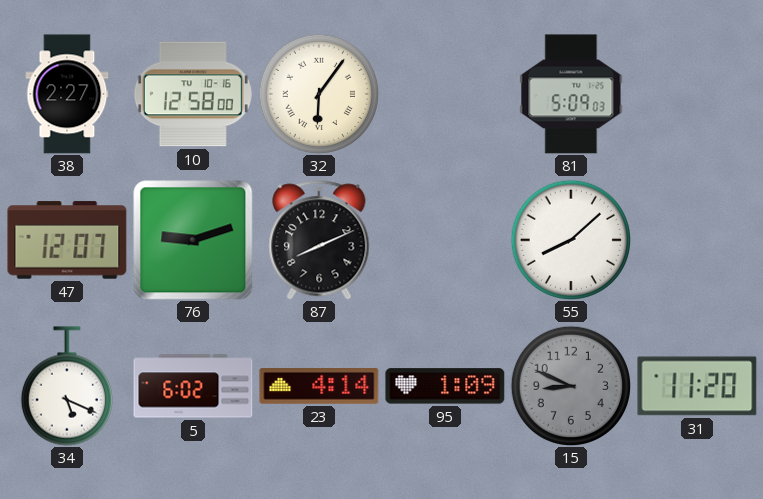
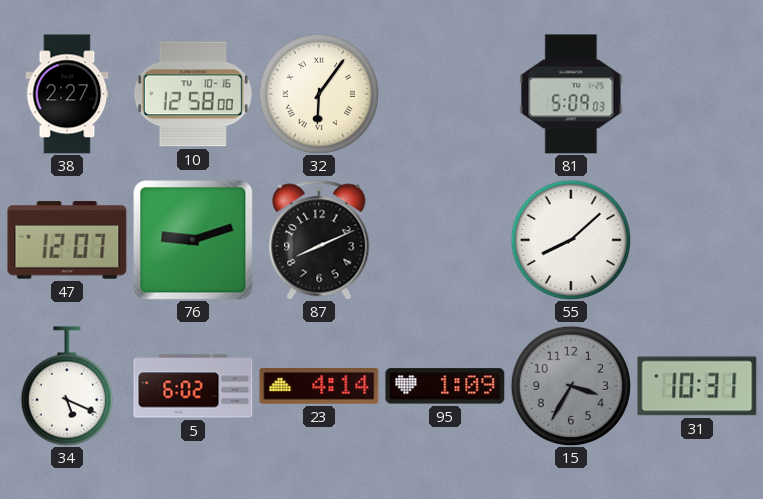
15: 8:49 -> 3:35 (570, 385)
31: 11:20 -> 10:31 (697, 386)
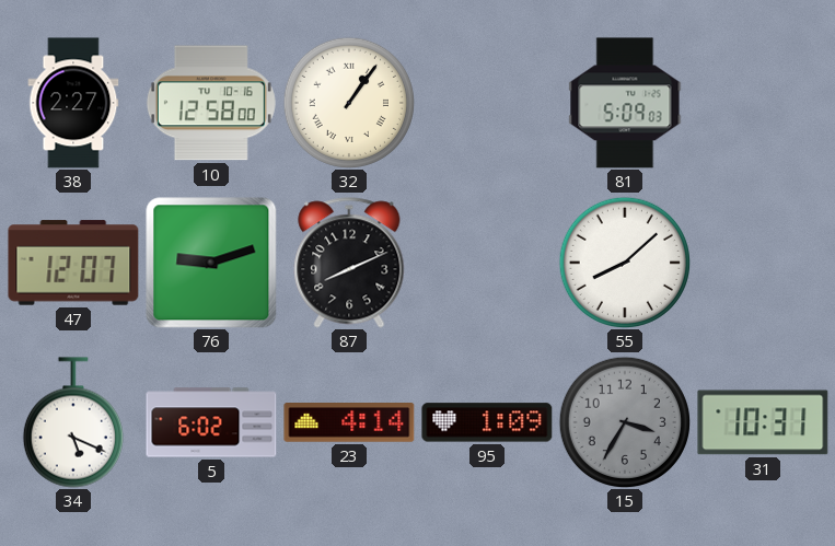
32: 6:06 -> 1:06 (348, 102)
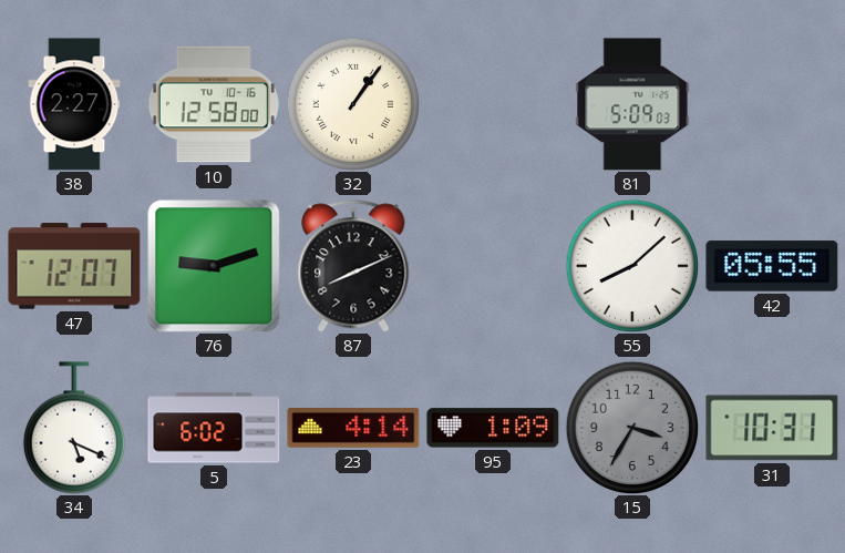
42: none -> 05:55 (772, 266)
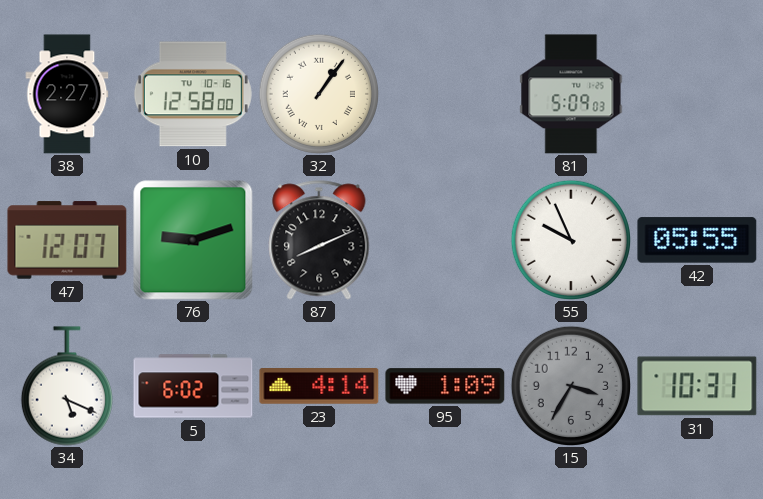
55: 8:08 -> 9:56 (570, 239)
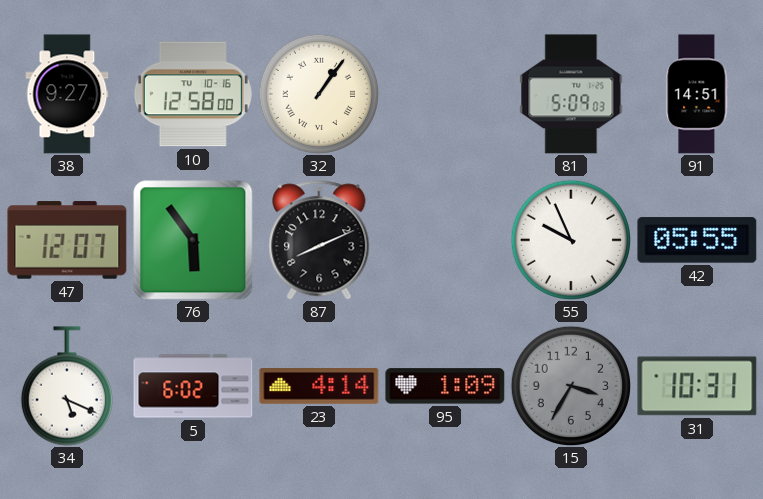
38: 2:27 -> 9:27 (67, 94)
91: none -> 14:51 (697, 94)
76: 9:12 -> 5:54 (193, 240)
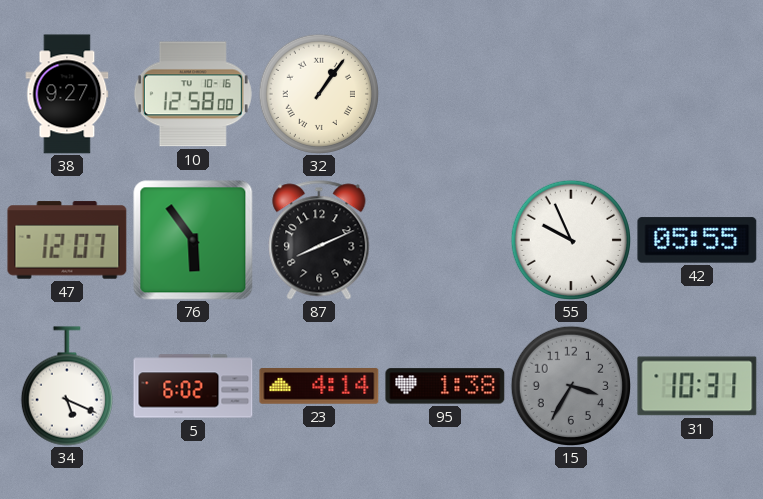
81: 5:09 -> none (571, 94)
91: 14:51 -> none (697, 94)
95: 1:09 -> 1:38 (445, 386)
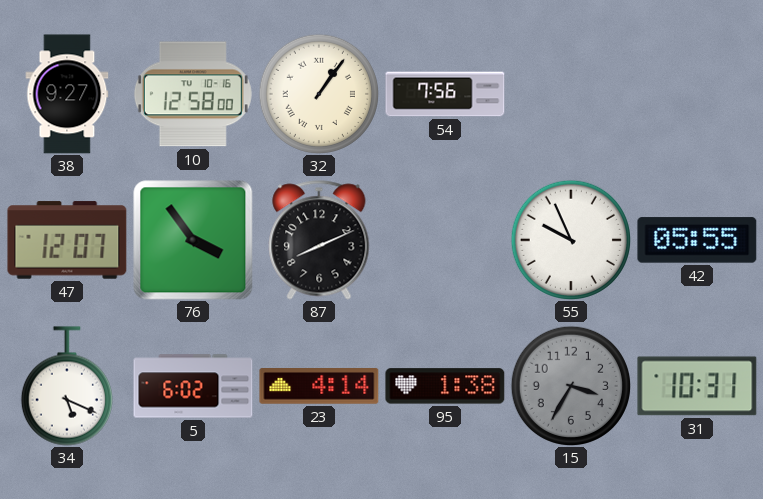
54: none -> 7:56 (445, 94)
76: 5:54 -> 3:54 (193, 240)
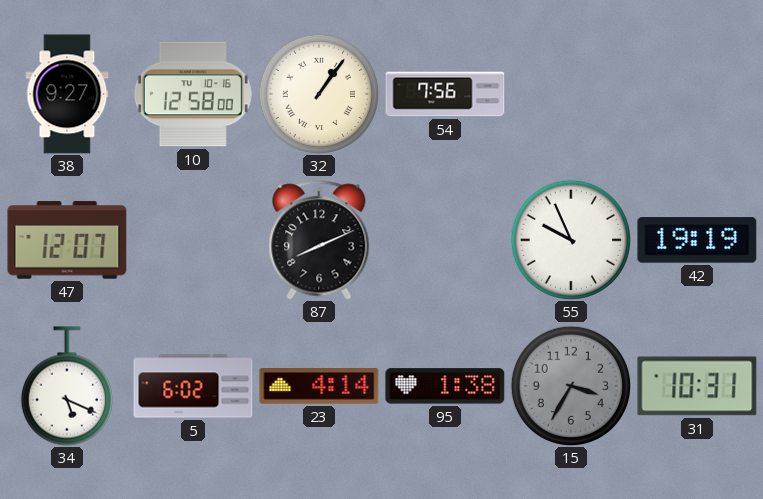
76: 3:54 -> none (193, 240)
42: 05:55 -> 19:19 (697, 240)
